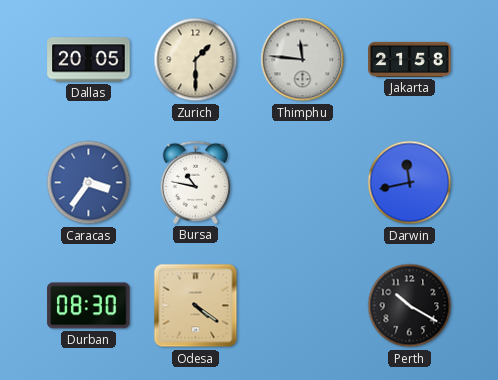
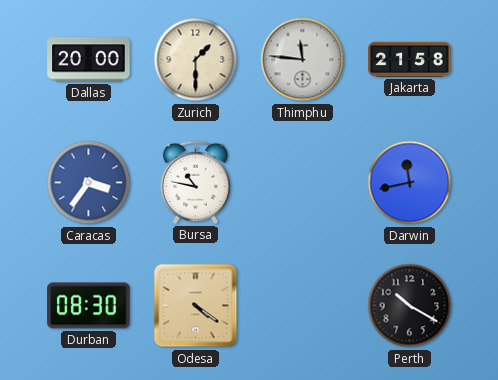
Dallas: 20:05 -> 20:00 (89, 60)
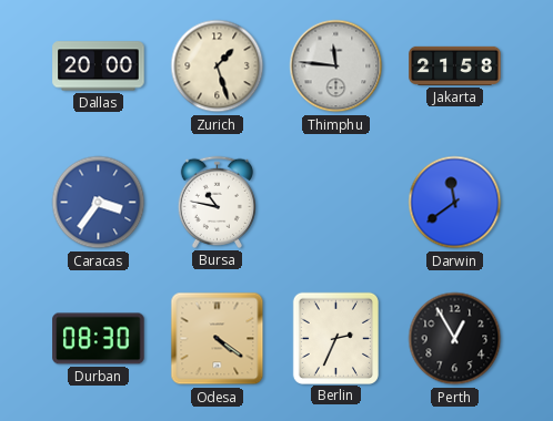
Zurich: 1:30 -> 1:27 (218, 66)
Darwin: 11:43 -> 11:39 (455, 203)
Berlin: none -> 2:34 (335, 338)
Perth: 10:20 -> 12:55 (455, 339)
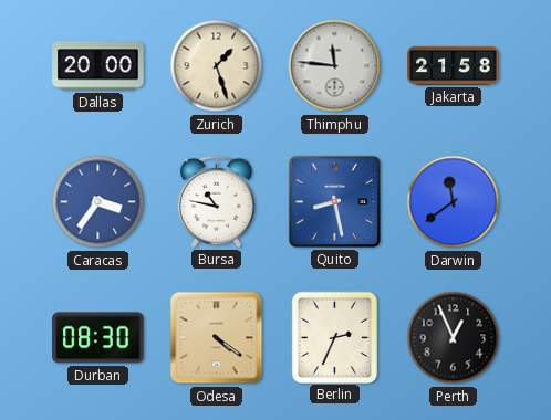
Quito: none -> 8:28 (334, 201)
Perth: 12:55 -> 12:56 (454, 338)
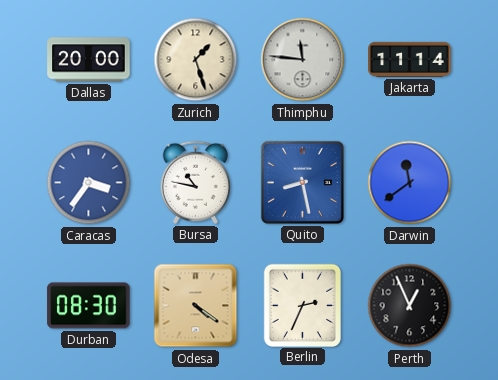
Jakarta: 21:58 -> 11:14 (410, 59)
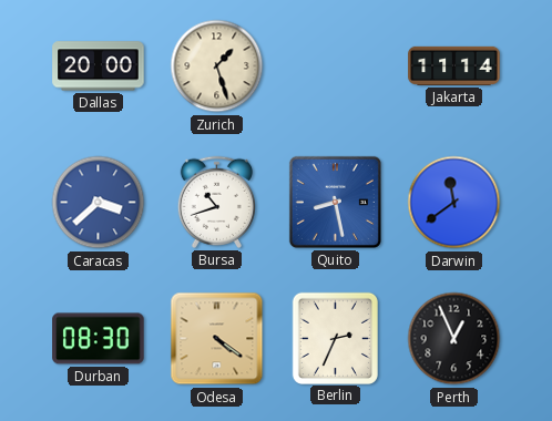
Thimphu: 11:46 -> none (303, 60)
Caracas: 3:36 -> 3:38 (99, 203)
Bursa: 10:47 -> 10:42 (216, 202)
